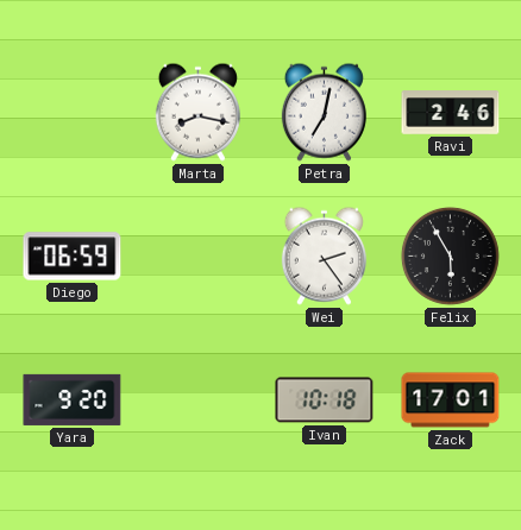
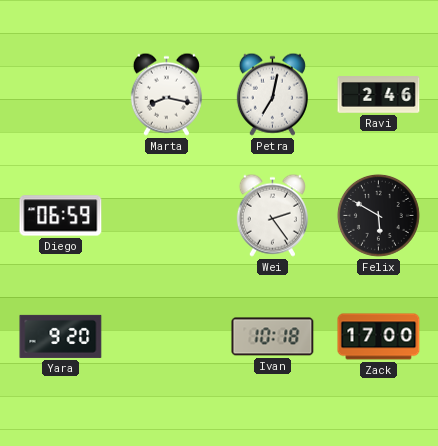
Felix: 5:55 -> 5:50 (378, 215)
Zack: 17:01 -> 17:00 (379, 337)
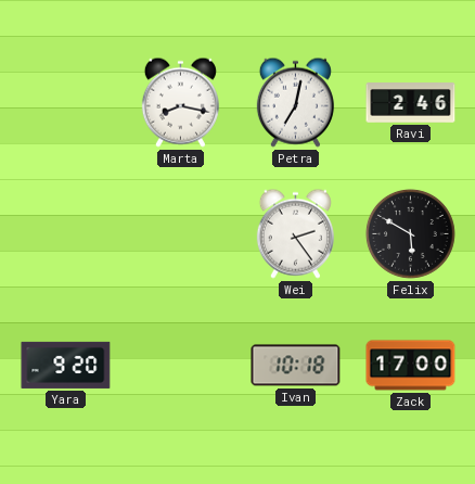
Diego: 06:59 -> none (61, 216)
